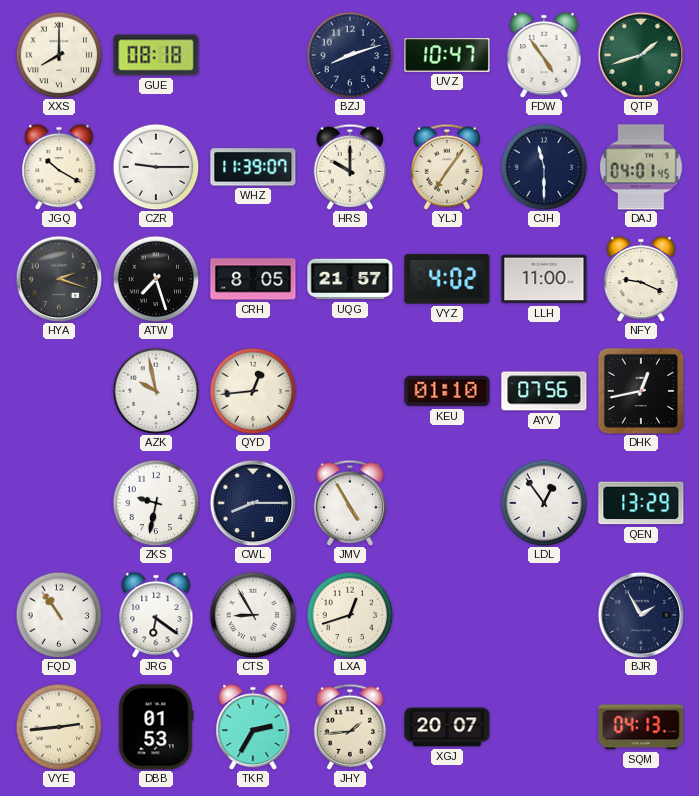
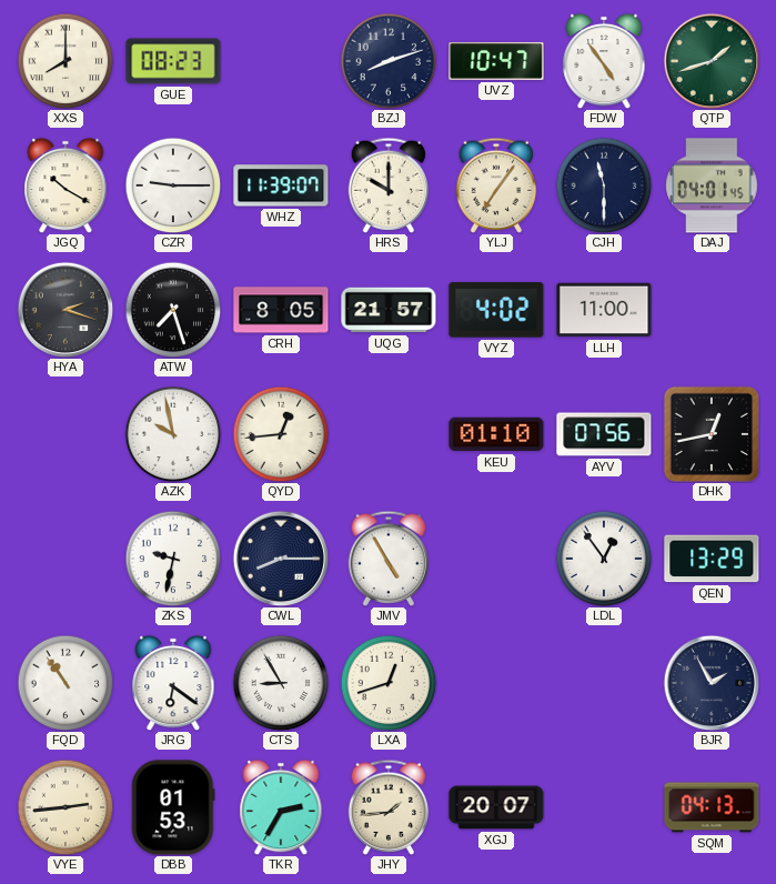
GUE: 08:18 -> 08:23 (173, 61)
NFY: 9:19 -> none (641, 279)
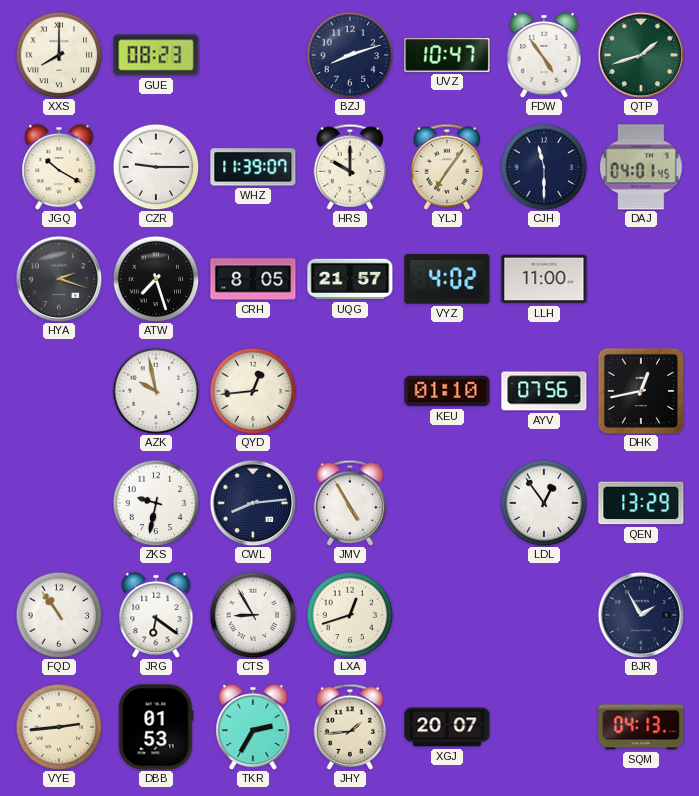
CWL: 8:15 -> 8:14 (253, 503)
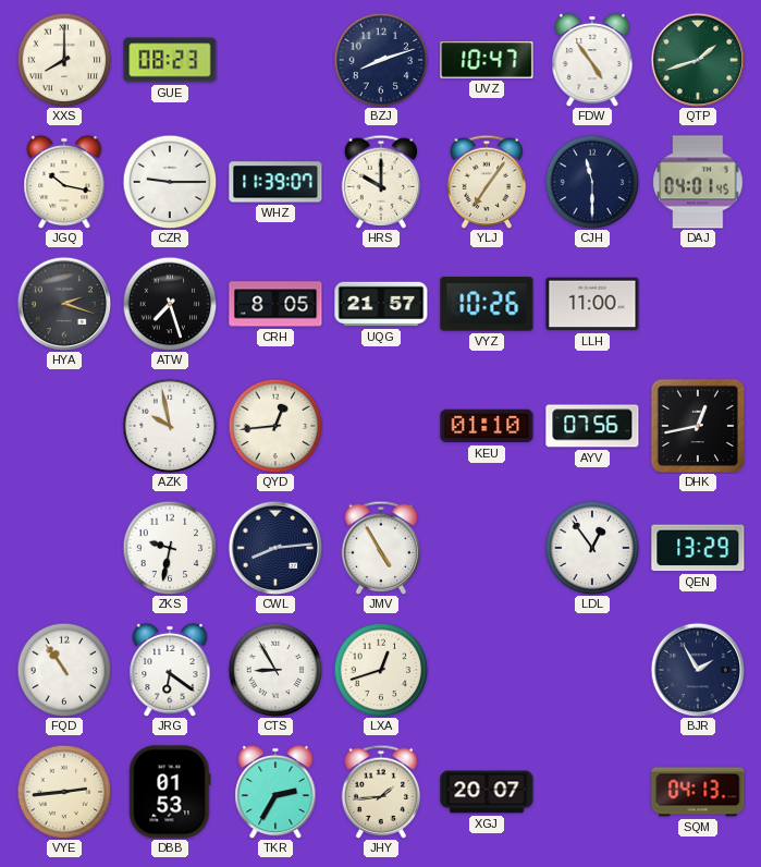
JGQ: 10:20 -> 10:17 (64, 182)
VYZ: 4:02 -> 10:26 (487, 304)
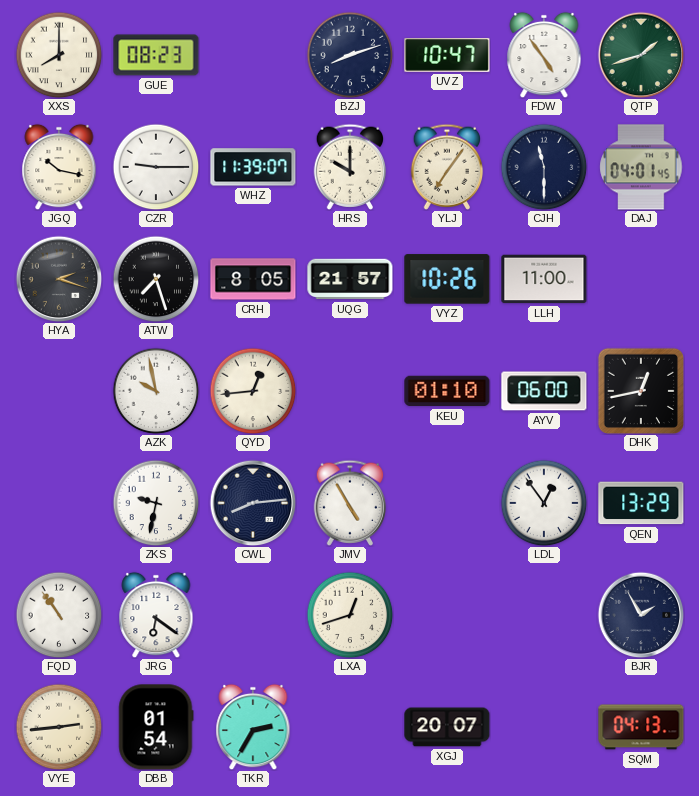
AYV: 07:56 -> 06:00 (544, 391)
CTS: 8:55 -> none (275, 670)
DBB: 01:53 -> 01:54 (156, 727)
JHY: 1:44 -> none (381, 792)
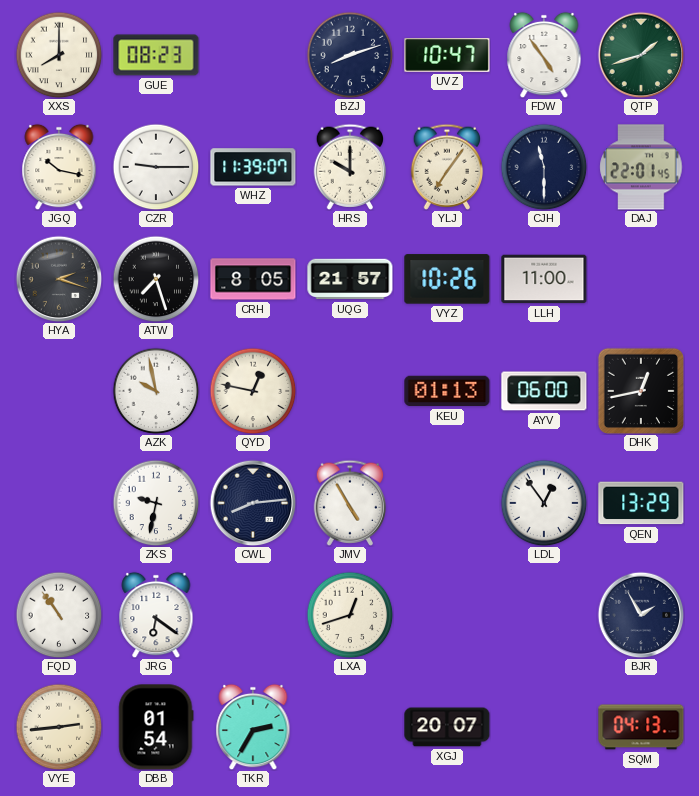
DAJ: 04:01 -> 22:01 (641, 167)
QYD: 12:44 -> 12:47 (253, 391)
KEU: 01:10 -> 01:13 (447, 391)
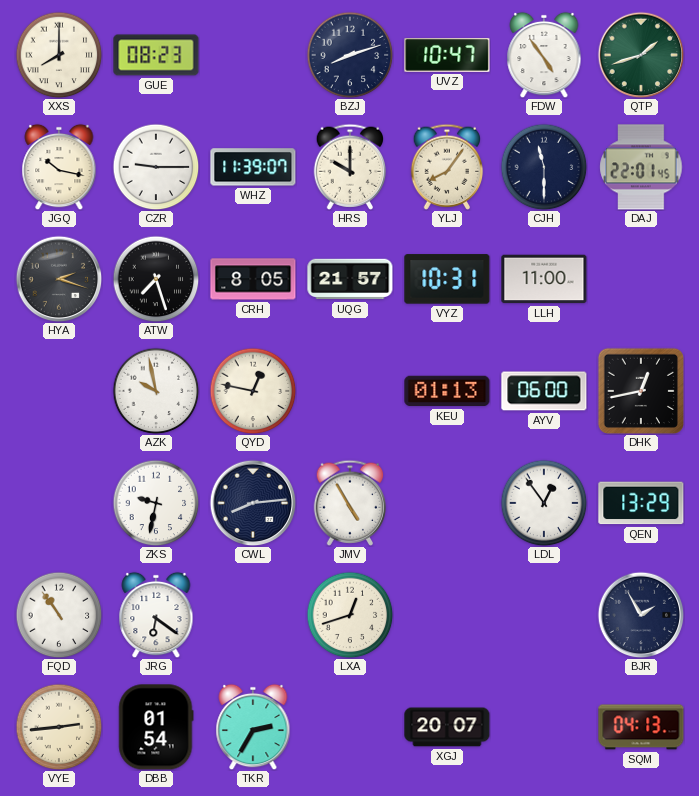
YLJ: 7:06 -> 8:06 (447, 167)
VYZ: 10:26 -> 10:31 (447, 279)
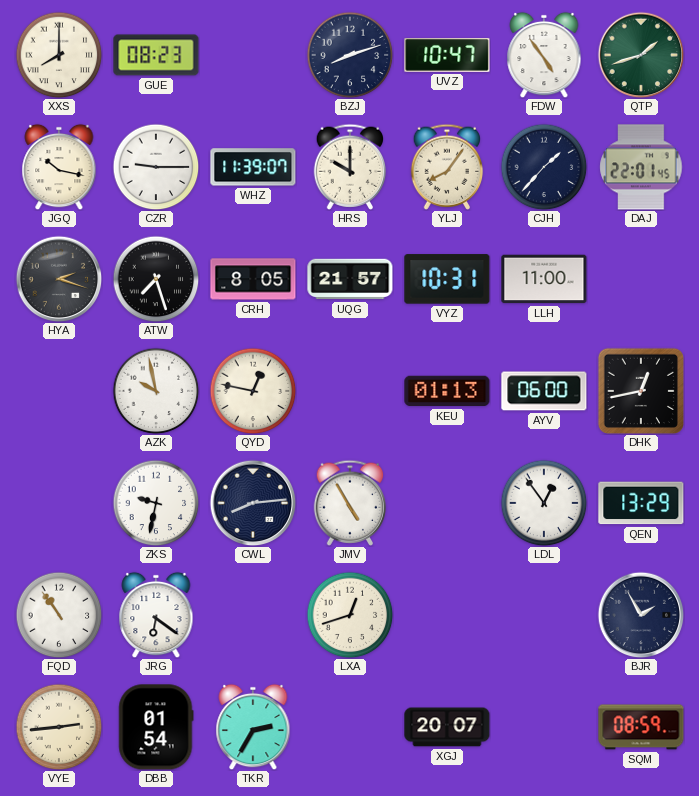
CJH: 11:30 -> 1:37 (544, 167)
SQM: 04:13 -> 08:59 (641, 727)
